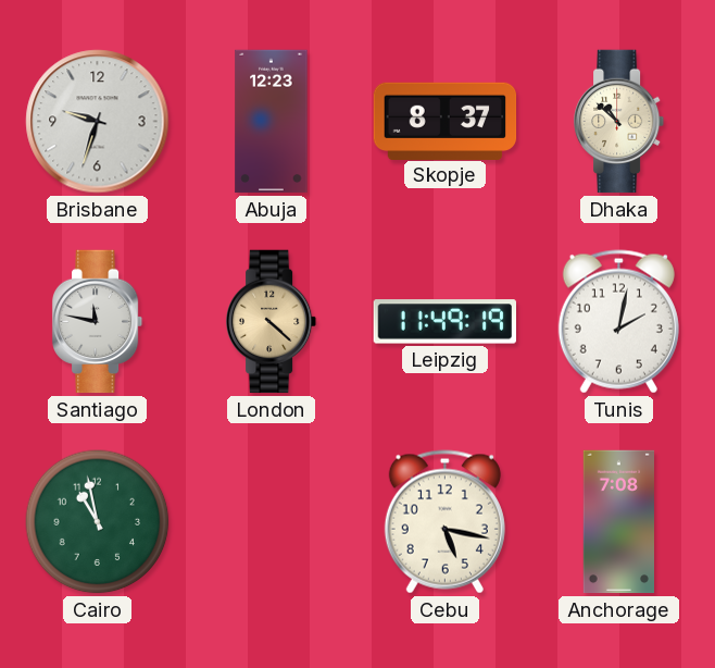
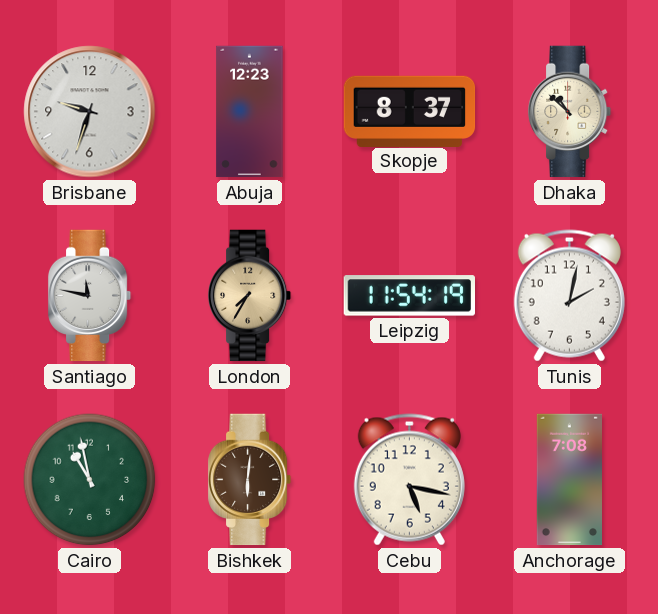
London: 4:22 -> 7:35 (250, 296)
Leipzig: 11:49 -> 11:54 (409, 296)
Bishkek: none -> 6:01 (250, 480)
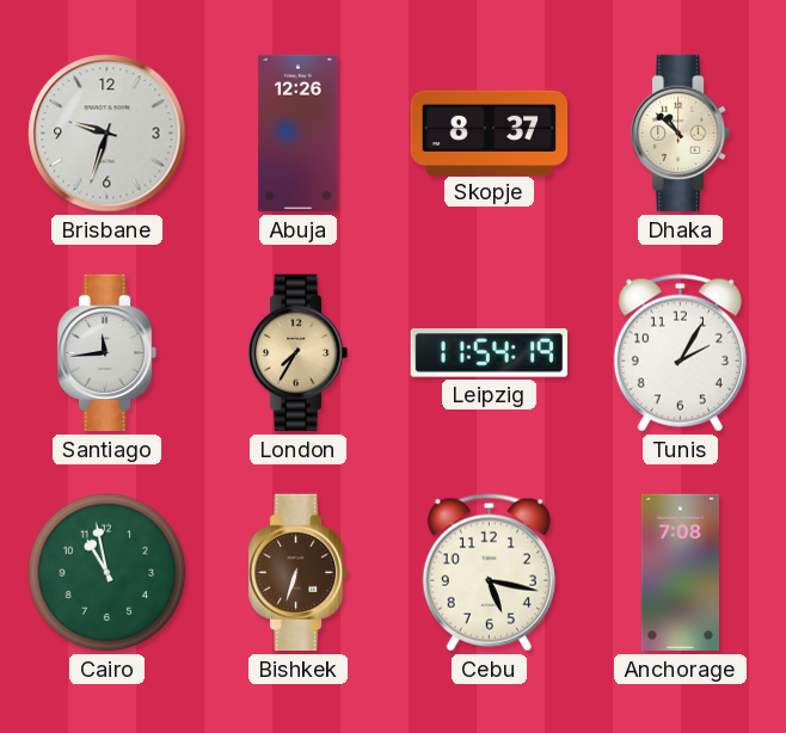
Abuja: 12:23 -> 12:26 (299, 134)
Santiago: 11:47 -> 11:44 (108, 353)
Tunis: 2:02 -> 2:05 (680, 353)
Bishkek: 6:01 -> 6:33 (299, 573)
